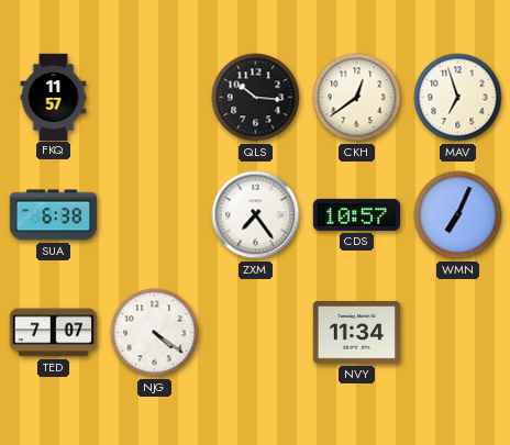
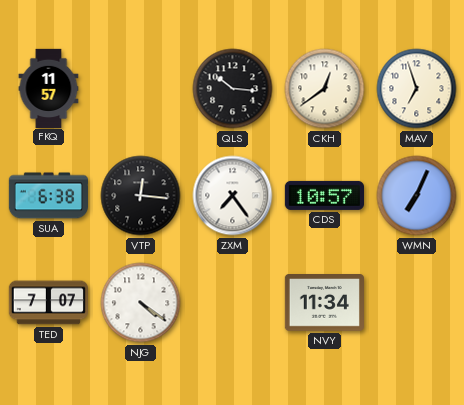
VTP: none -> 12:16 (141, 196)
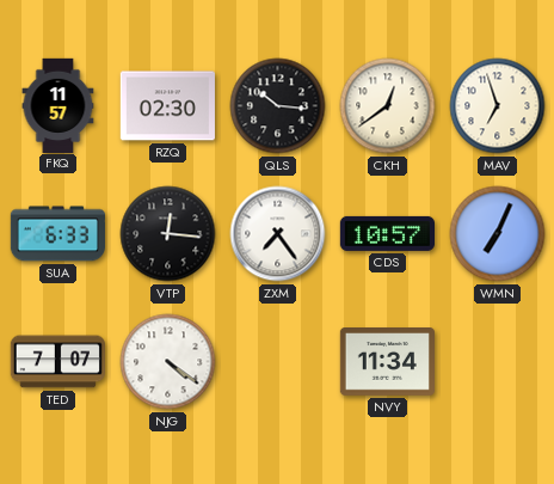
RZQ: none -> 02:30 (167, 106)
SUA: 6:38 -> 6:33 (57, 234)
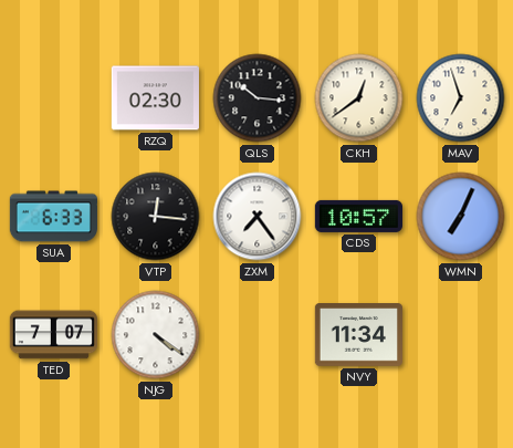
FKQ: 11:57 -> none (59, 105)
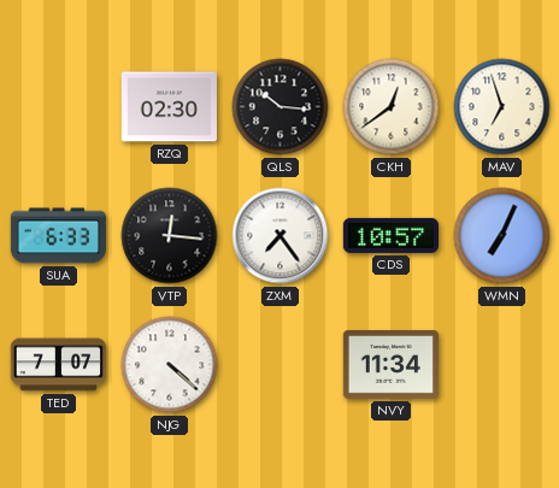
NJG: 4:21 -> 4:22 (170, 365)
